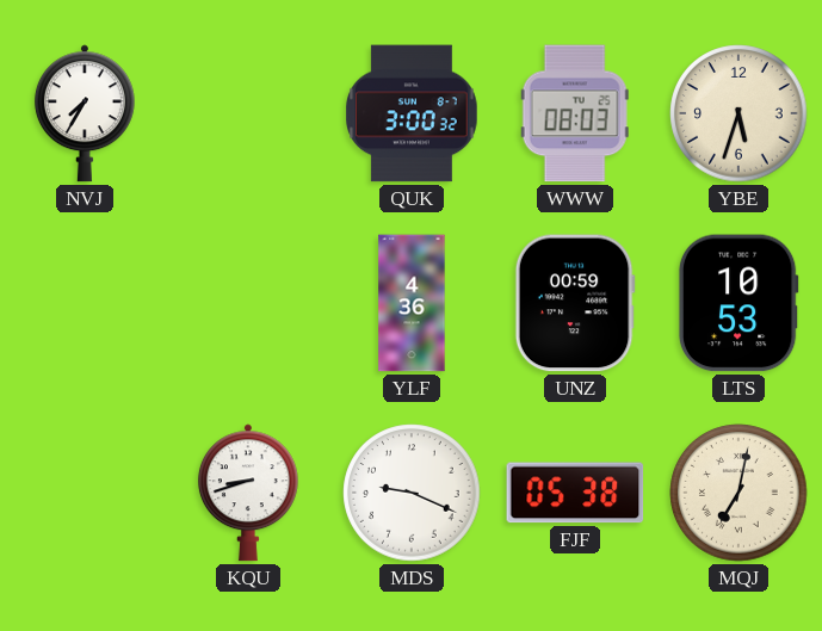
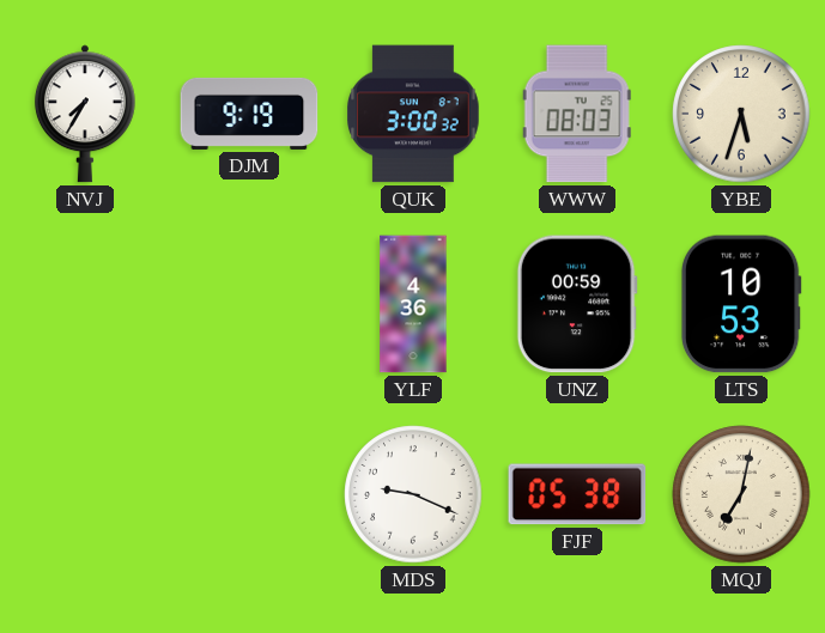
DJM: none -> 9:19 (249, 114)
KQU: 8:42 -> none (248, 493)
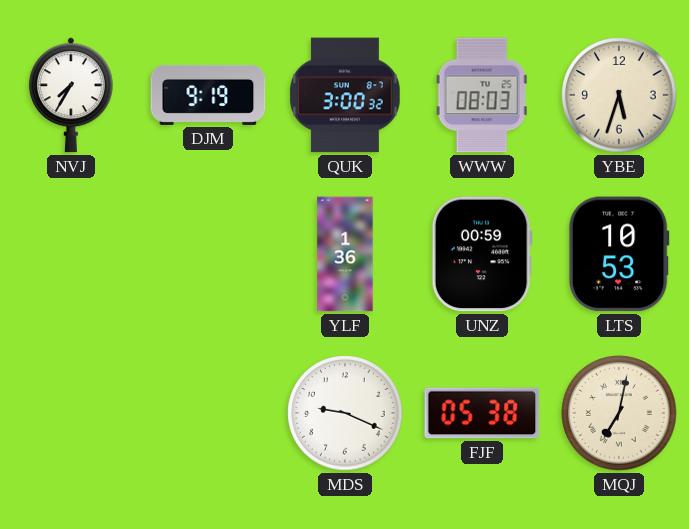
YLF: 4:36 -> 1:36 (345, 254)
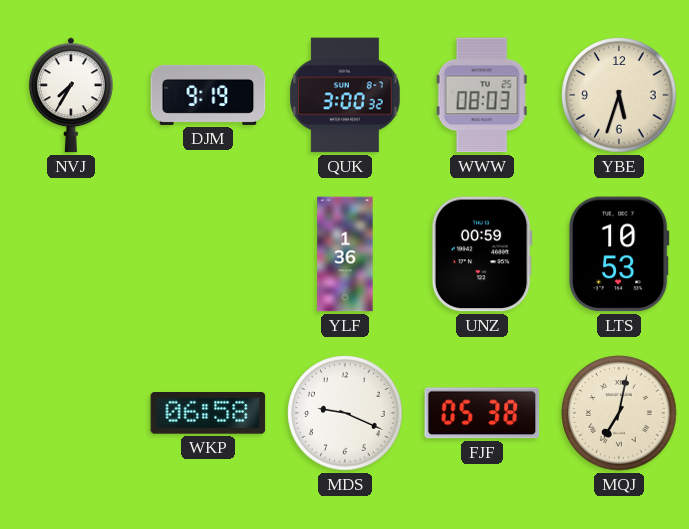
WKP: none -> 06:58 (208, 413)
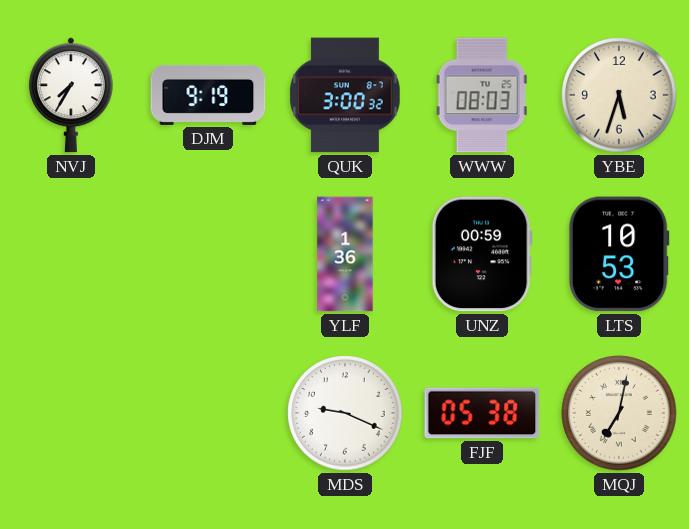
WKP: 06:58 -> none (208, 413)
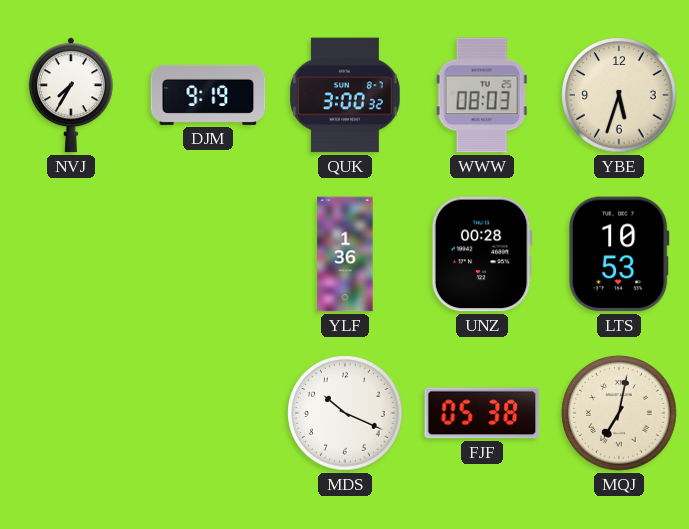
UNZ: 00:59 -> 00:28 (482, 254)
MDS: 9:19 -> 10:19 (345, 413)
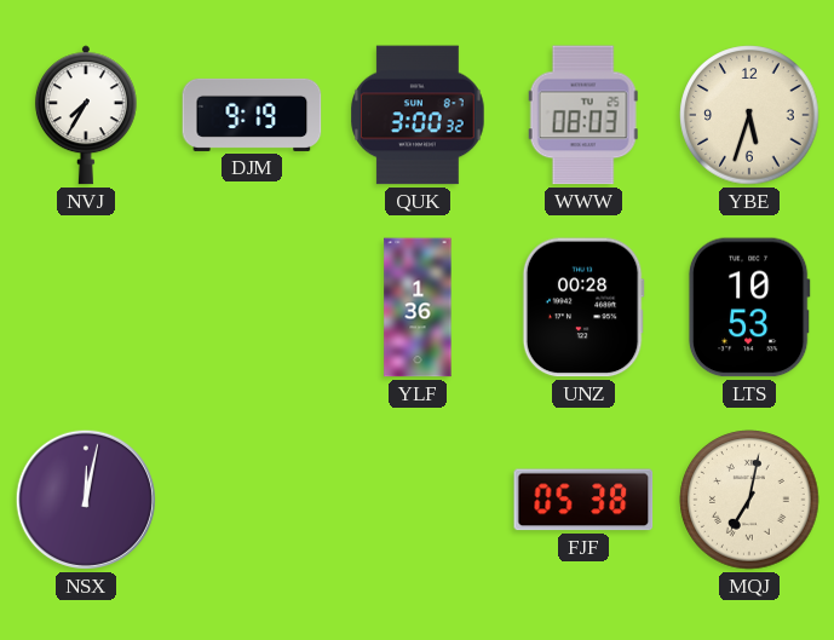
NSX: none -> 12:02 (86, 500)
MDS: 10:19 -> none (345, 413)
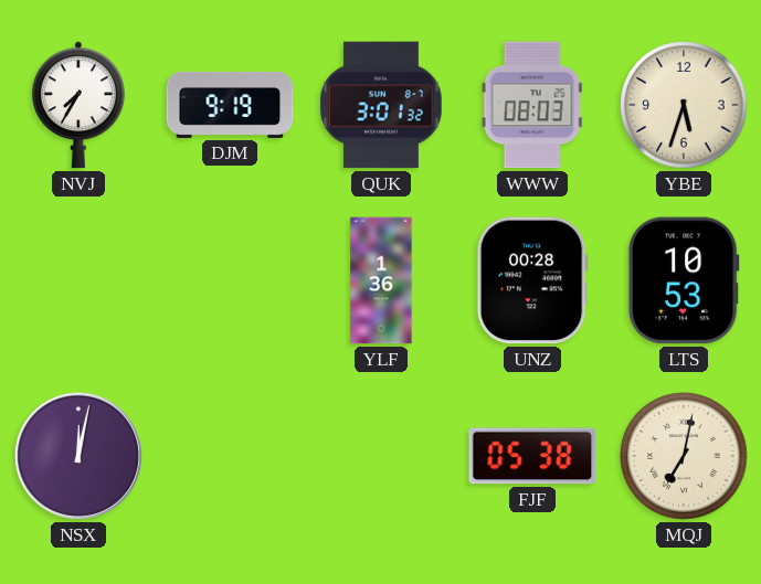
QUK: 3:00 -> 3:01 (382, 105)
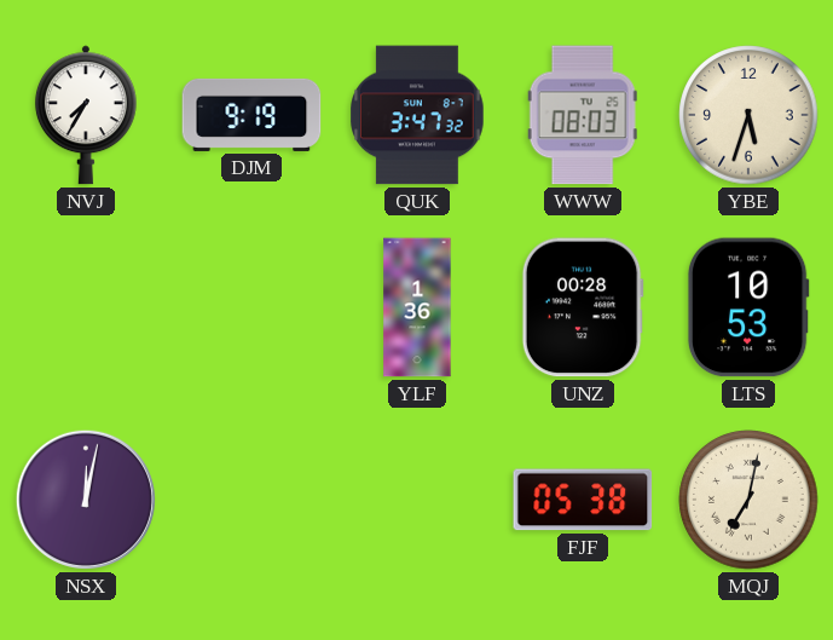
QUK: 3:01 -> 3:47 (418, 115)
